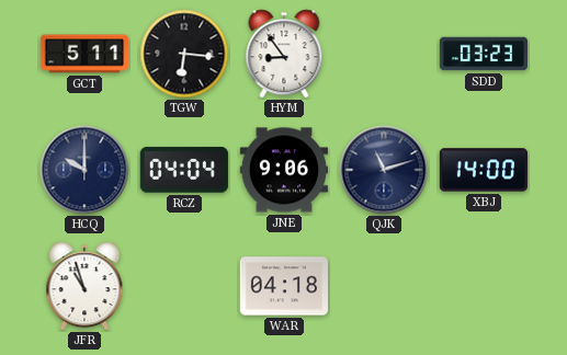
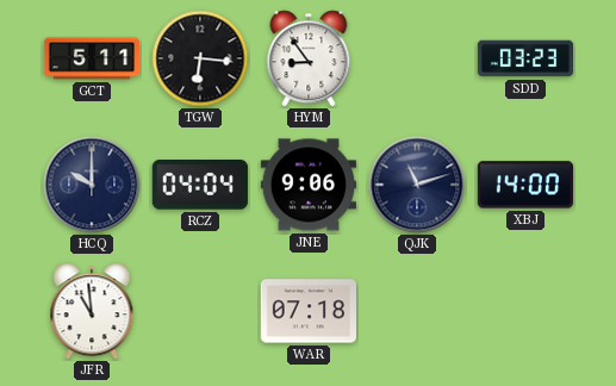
JFR: 10:57 -> 10:59 (92, 311)
WAR: 04:18 -> 07:18 (307, 311)
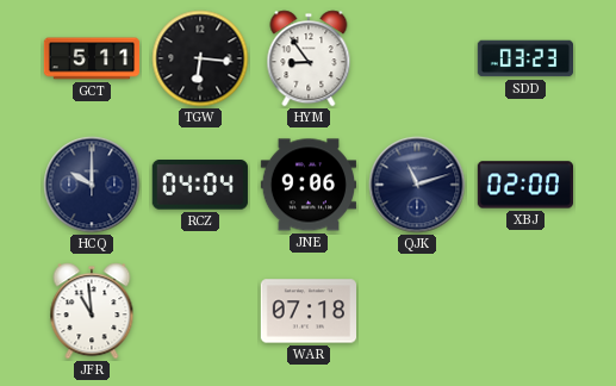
XBJ: 14:00 -> 02:00 (524, 185)
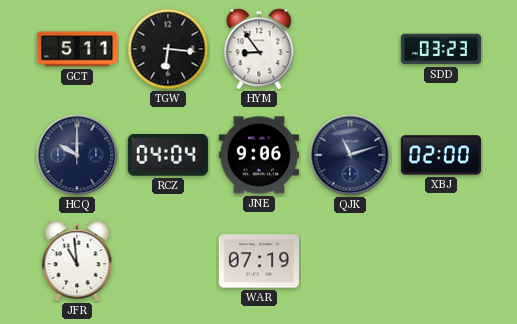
WAR: 07:18 -> 07:19 (258, 261)
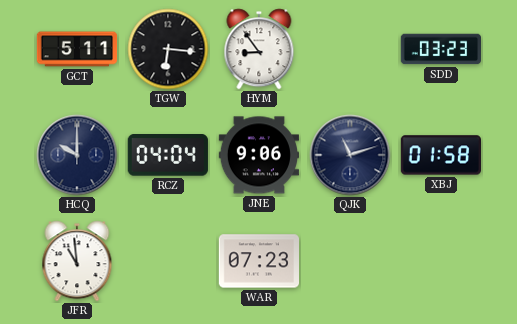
XBJ: 02:00 -> 01:58 (440, 155)
WAR: 07:19 -> 07:23 (258, 261)
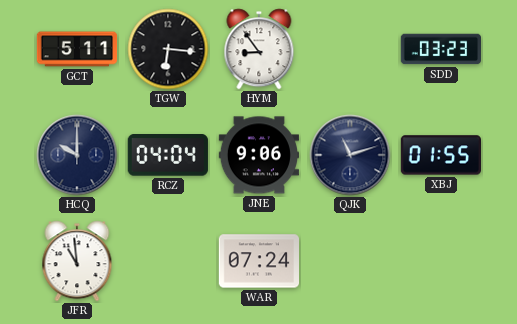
XBJ: 01:58 -> 01:55 (440, 155)
WAR: 07:23 -> 07:24 (258, 261)
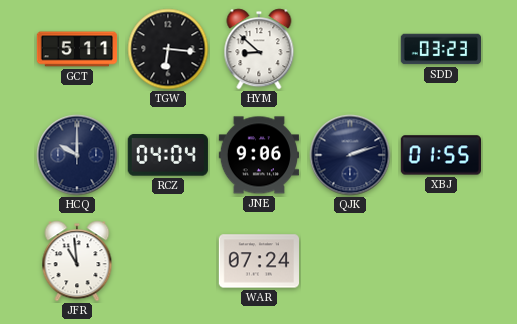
HYM: 8:54 -> 8:52 (259, 49)
QJK: 11:12 -> 2:12 (350, 155)
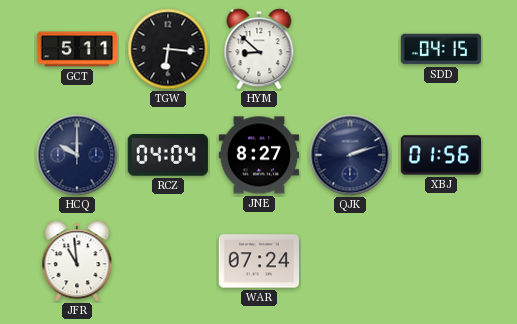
SDD: 03:23 -> 04:15 (440, 49)
JNE: 9:06 -> 8:27 (258, 155)
XBJ: 01:55 -> 01:56 (440, 155)
